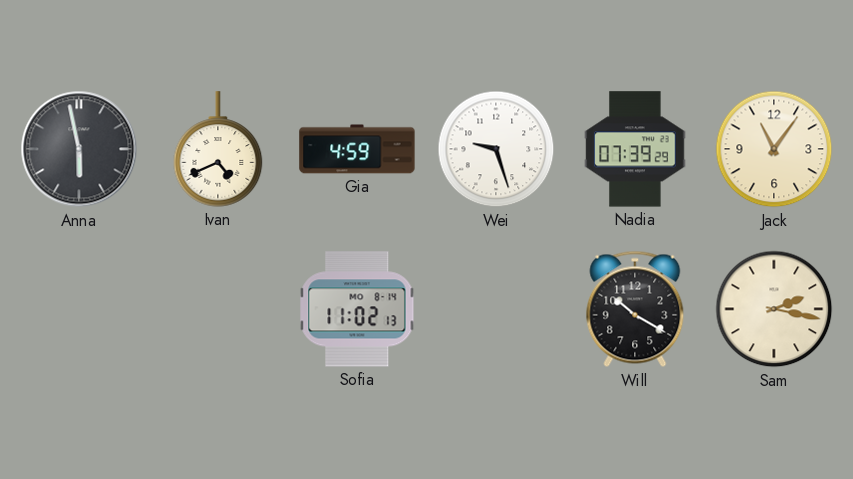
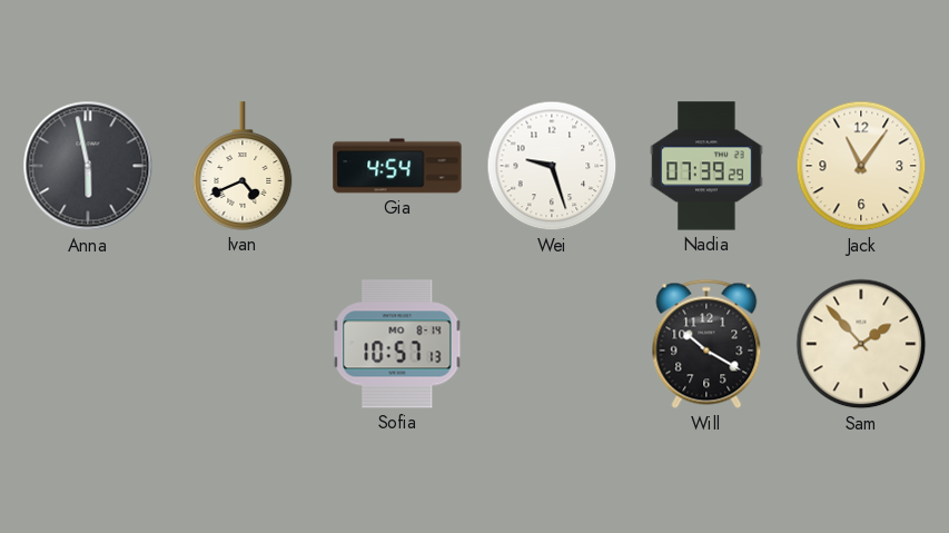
Gia: 4:59 -> 4:54 (397, 166)
Sofia: 11:02 -> 10:57 (397, 344)
Sam: 2:17 -> 1:53 (861, 344)
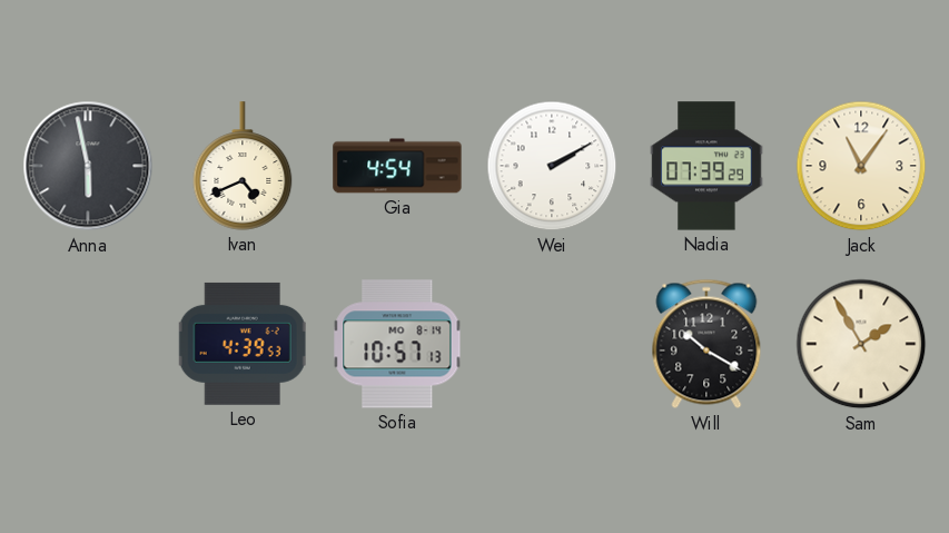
Wei: 9:27 -> 2:10 (552, 166)
Leo: none -> 4:39 (243, 344)
Sam: 1:53 -> 1:55 (861, 344)
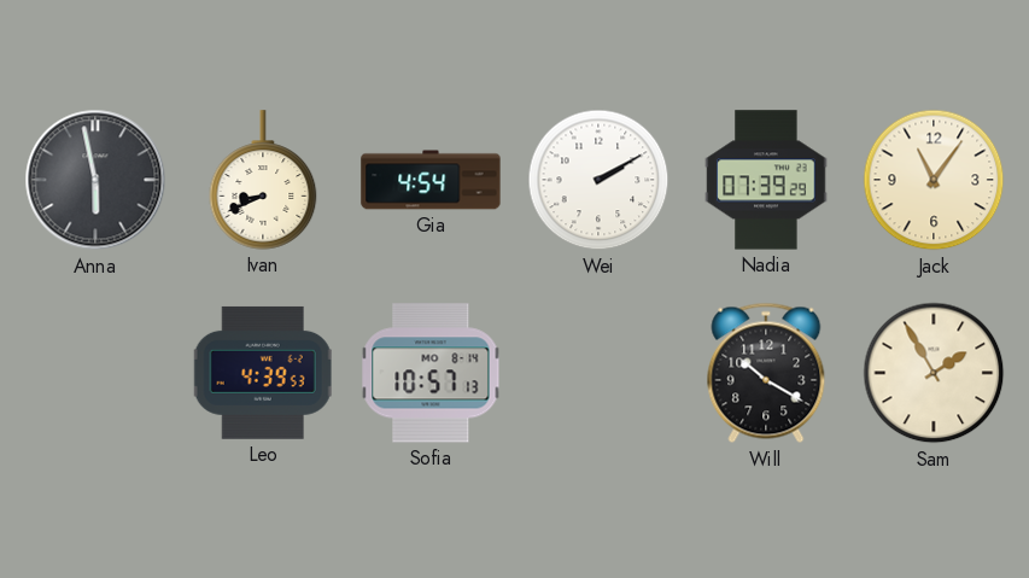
Ivan: 4:41 -> 8:41 (263, 180)
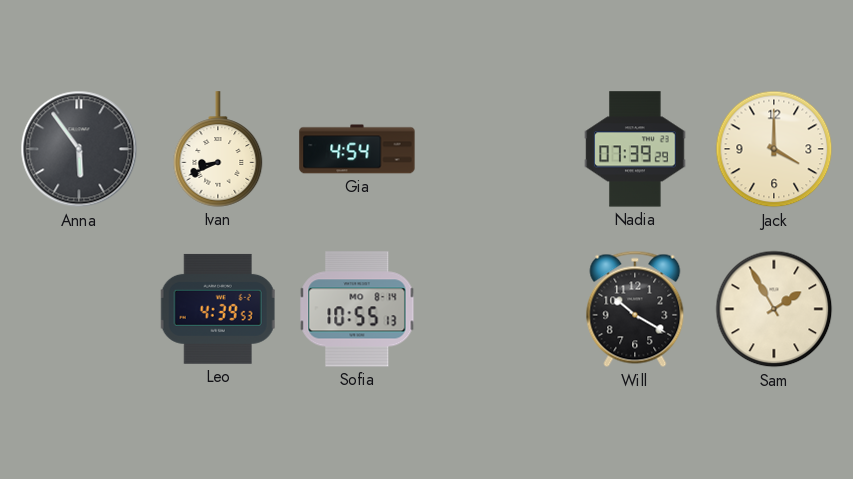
Anna: 5:58 -> 5:54 (79, 149)
Wei: 2:10 -> none (598, 180)
Jack: 11:06 -> 4:00 (774, 149)
Sofia: 10:57 -> 10:55 (357, 309)
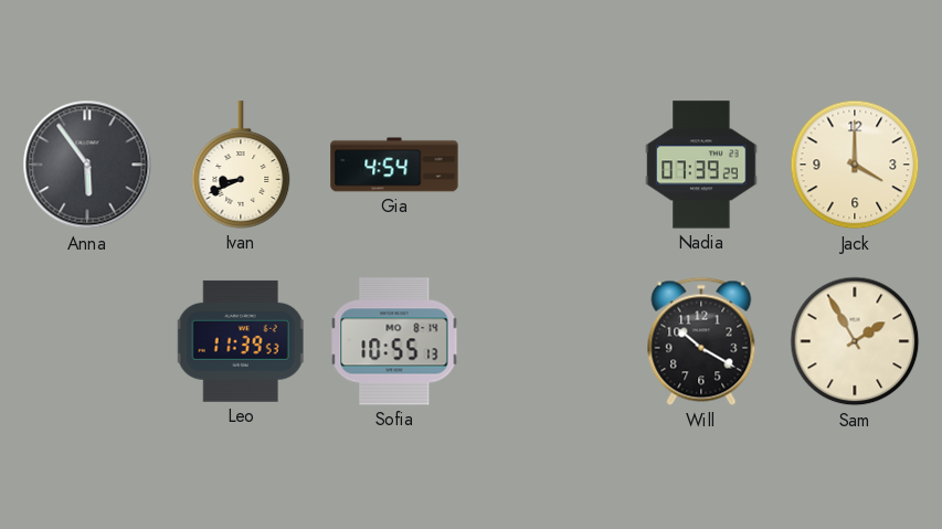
Leo: 4:39 -> 11:39 (241, 341)
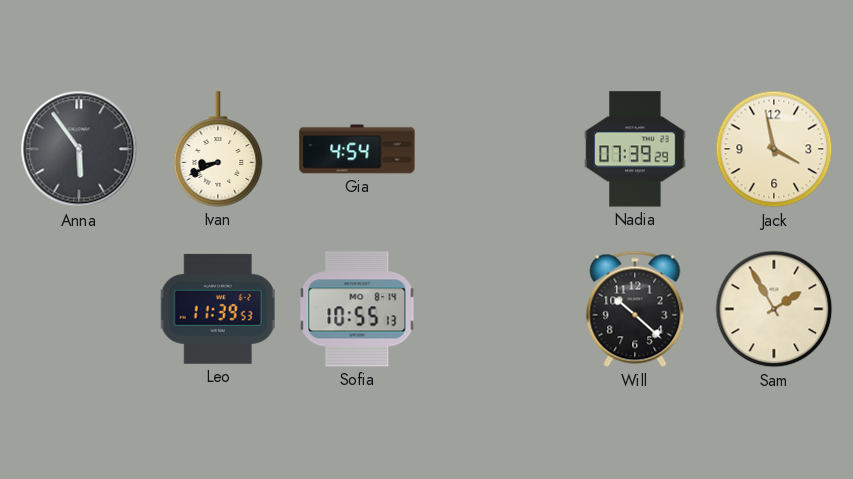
Jack: 4:00 -> 3:58 (774, 149)
Will: 10:20 -> 10:22 (635, 309)
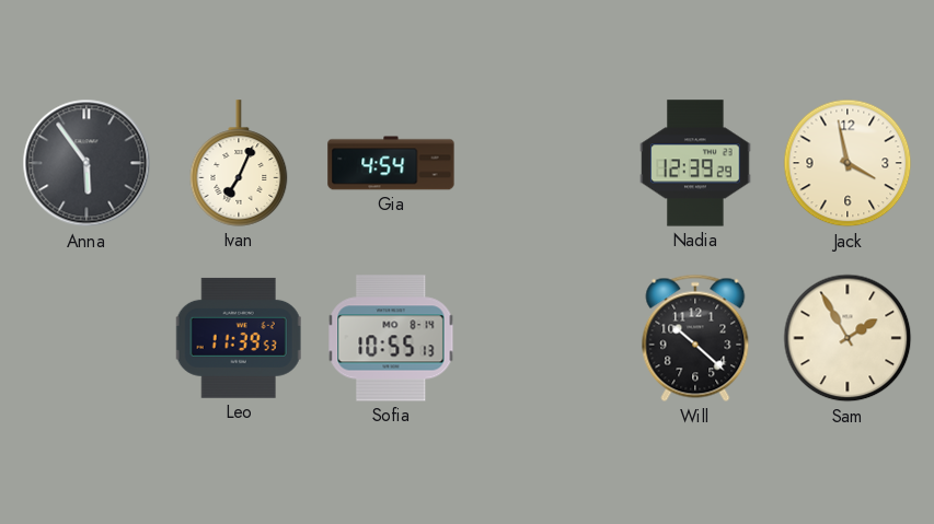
Ivan: 8:41 -> 7:04 (239, 163)
Nadia: 07:39 -> 12:39 (695, 163)
